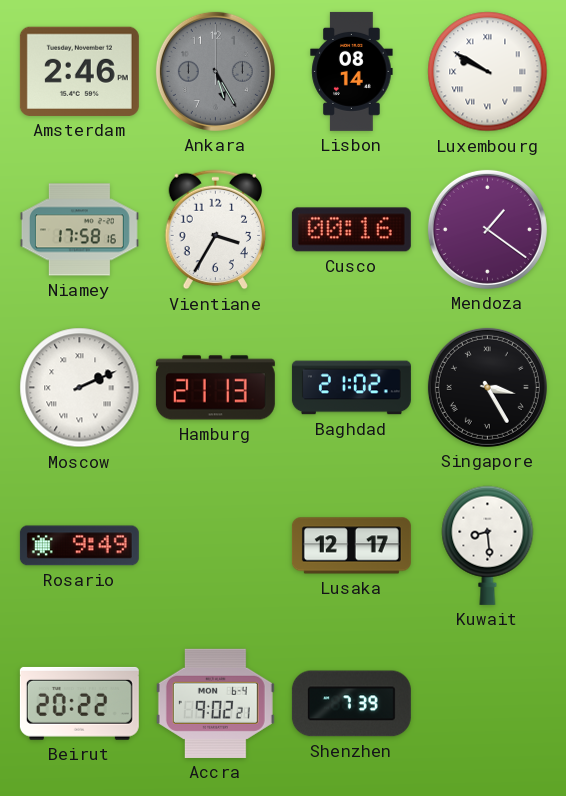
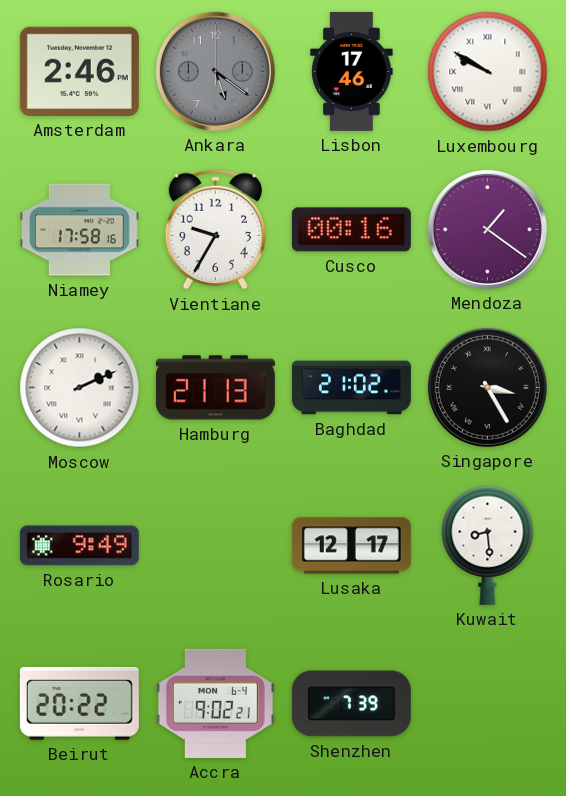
Ankara: 5:25 -> 5:21 (215, 71)
Lisbon: 08:14 -> 17:46 (352, 71)
Vientiane: 3:35 -> 9:35 (215, 230)
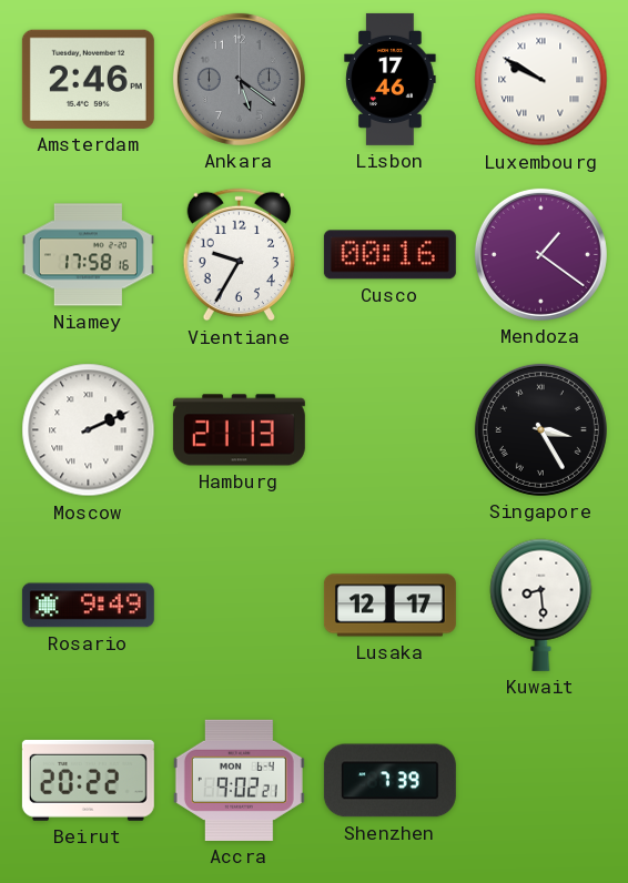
Baghdad: 21:02 -> none (351, 388)
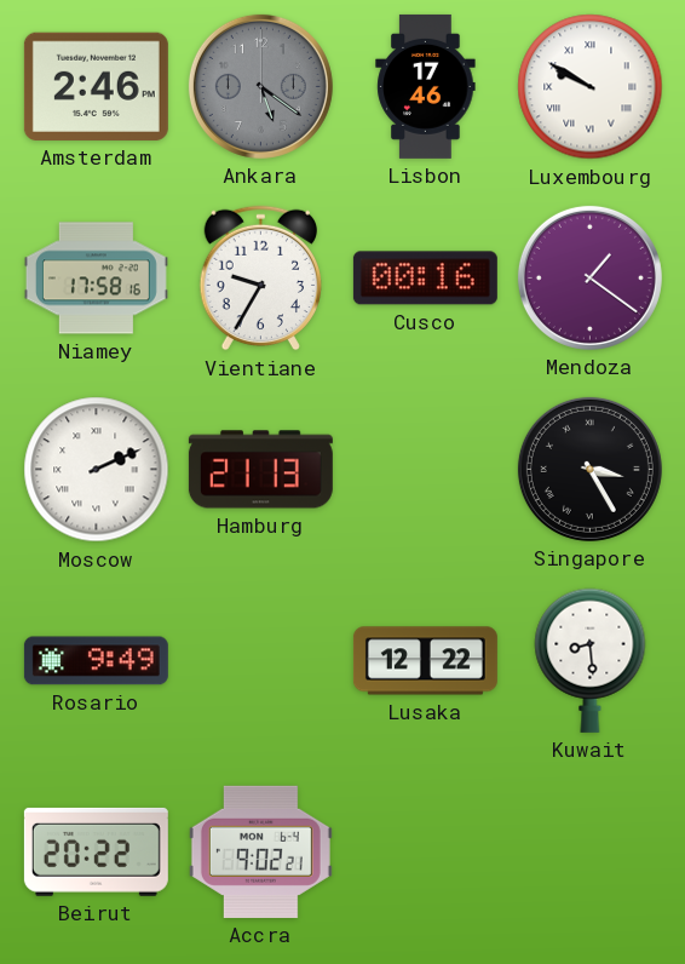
Lusaka: 12:17 -> 12:22 (425, 661)
Shenzhen: 7:39 -> none (389, 781)
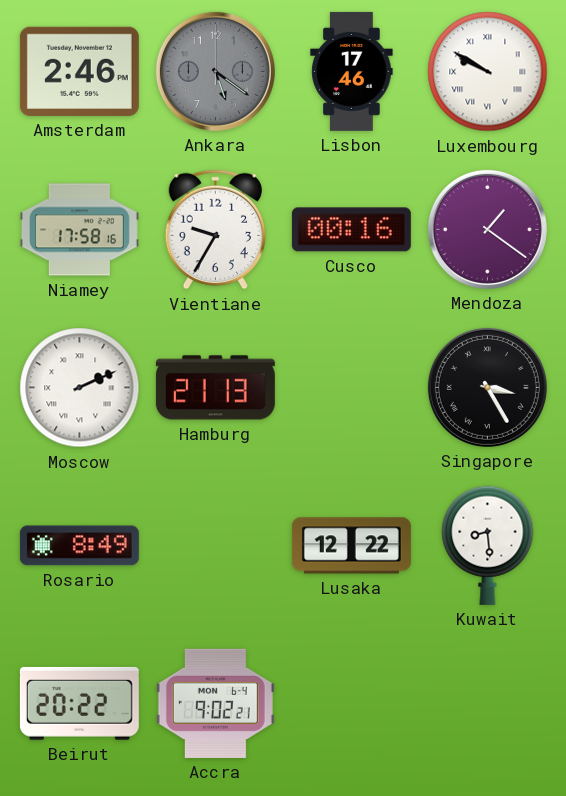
Rosario: 9:49 -> 8:49 (79, 546)
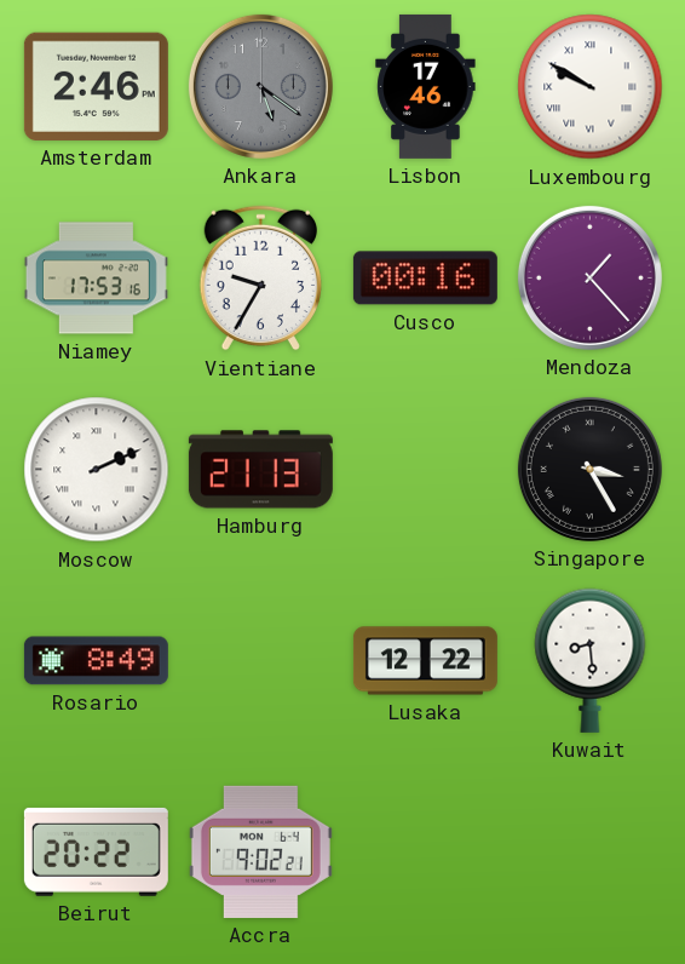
Niamey: 17:58 -> 17:53 (96, 279)
Mendoza: 1:21 -> 1:23 (589, 277)
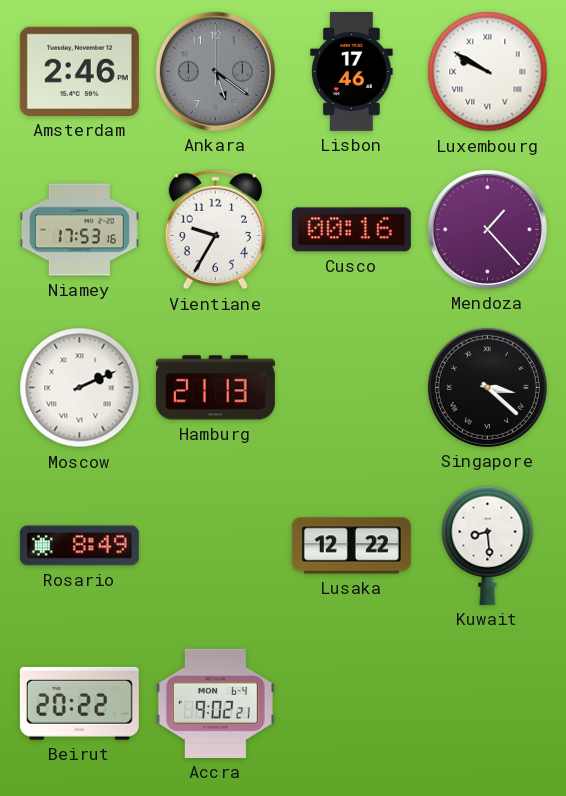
Singapore: 3:25 -> 3:22 (487, 387)
